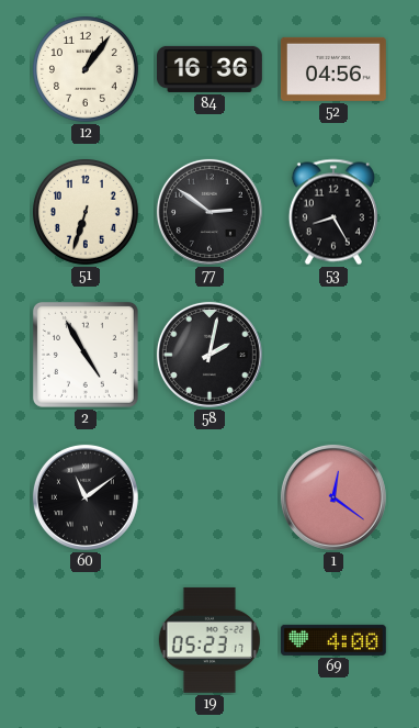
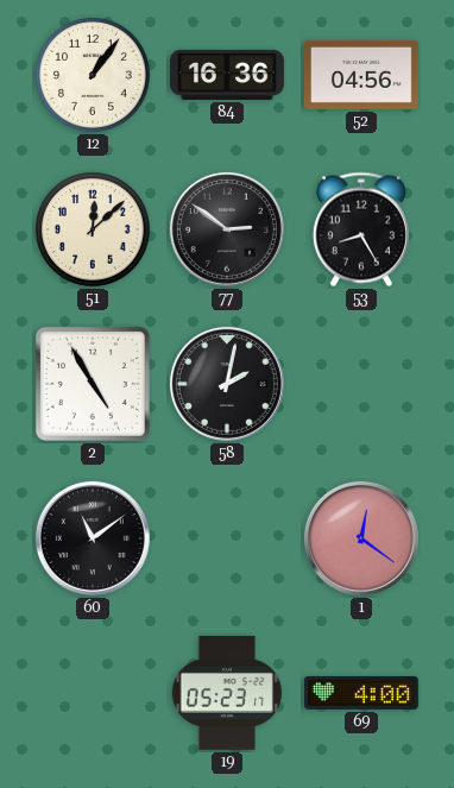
51: 6:33 -> 12:08 (94, 231)
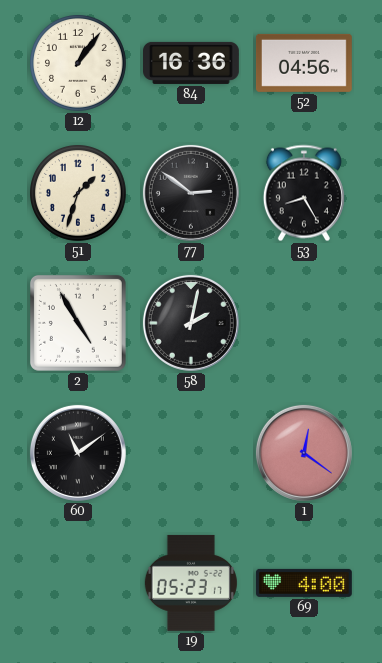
51: 12:08 -> 1:33 (79, 194)
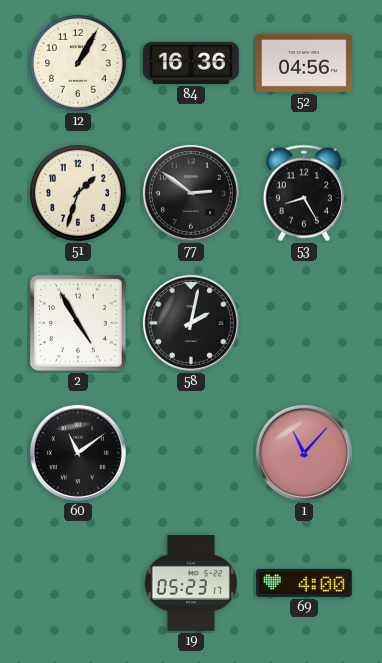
12: 1:06 -> 1:05 (79, 64)
1: 12:21 -> 11:07 (304, 453)
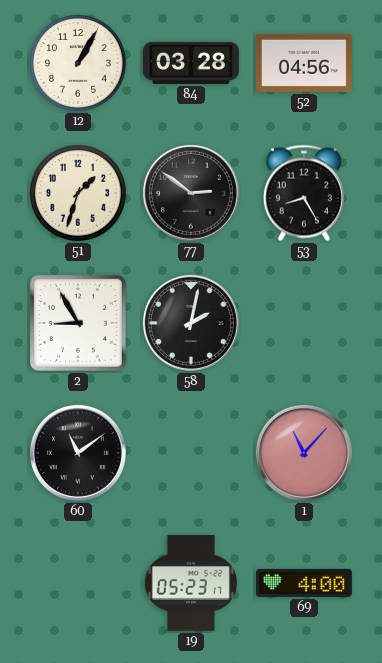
84: 16:36 -> 03:28 (192, 63)
2: 4:55 -> 8:55 (78, 323)
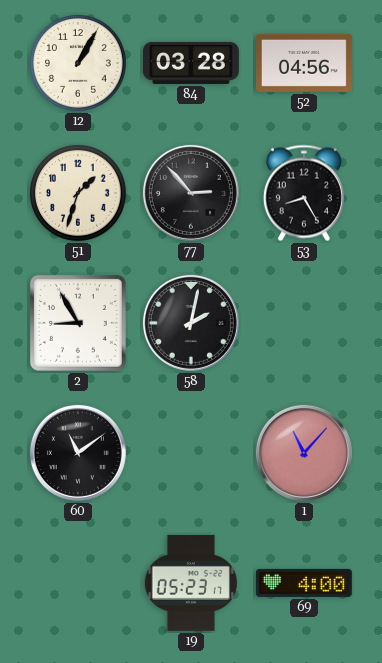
77: 2:51 -> 2:53 (191, 193)
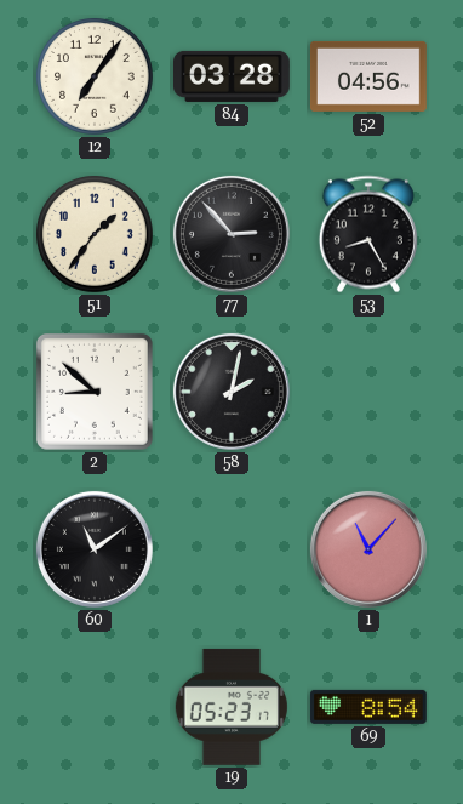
12: 1:05 -> 7:06 (96, 78)
51: 1:33 -> 1:36 (96, 235)
2: 8:55 -> 8:52 (95, 392)
69: 4:00 -> 8:54 (368, 707)
